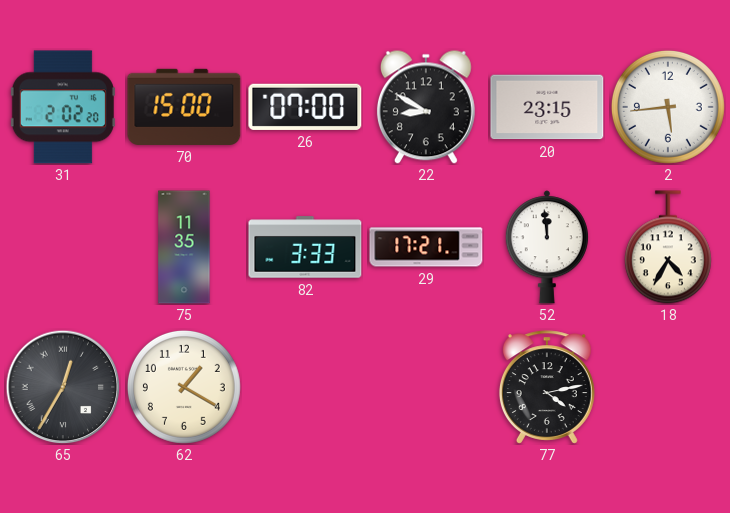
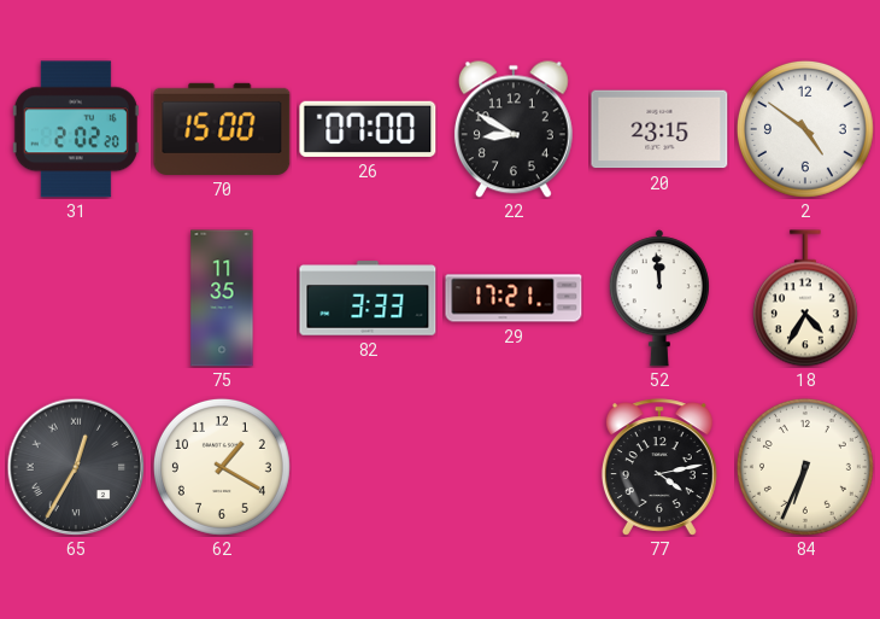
2: 5:44 -> 4:51 (805, 129)
84: none -> 6:34 (805, 467)
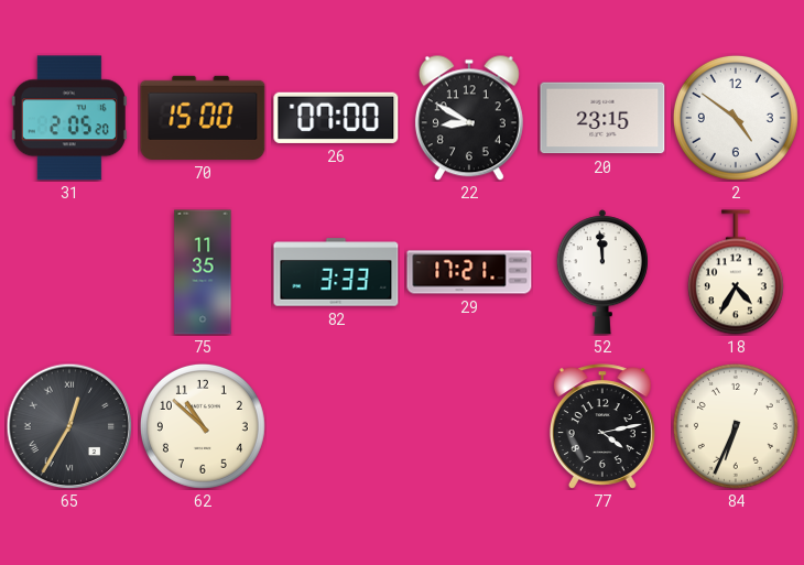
31: 2:02 -> 2:05 (69, 118)
62: 1:20 -> 10:52 (203, 426)
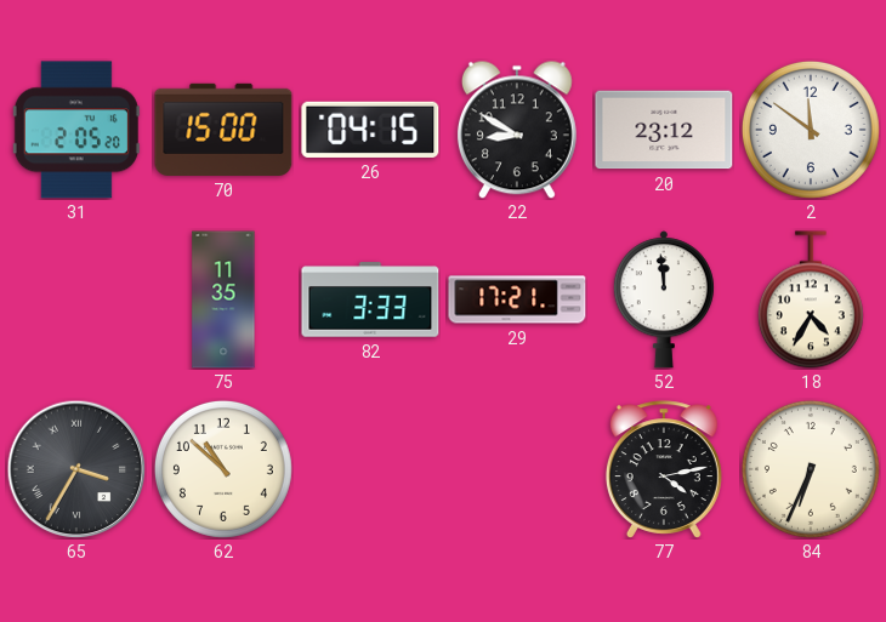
26: 07:00 -> 04:15 (370, 130)
20: 23:15 -> 23:12 (664, 130)
2: 4:51 -> 11:51 (811, 130)
65: 12:35 -> 3:35 (76, 469)
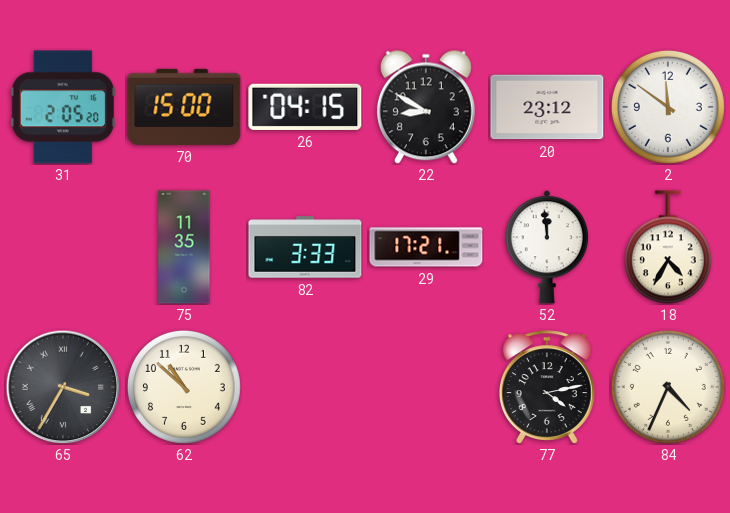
84: 6:34 -> 4:34 (668, 387)
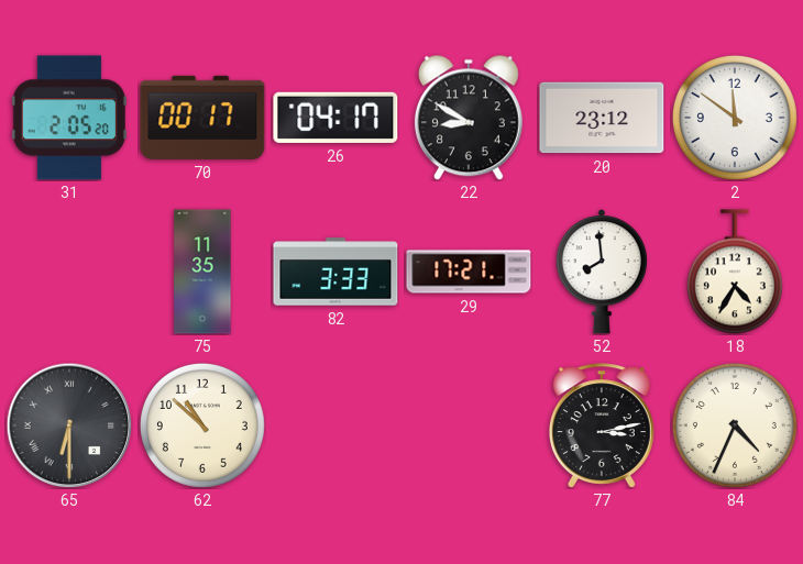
70: 15:00 -> 00:17 (202, 118)
26: 04:15 -> 04:17 (335, 118)
52: 11:59 -> 7:59 (602, 272)
65: 3:35 -> 6:30 (69, 425)
77: 4:13 -> 3:13 (602, 425)
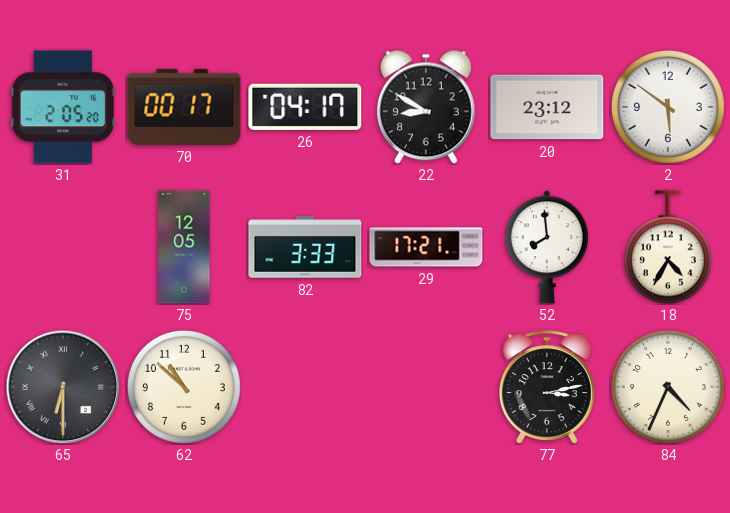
2: 11:51 -> 5:51 (668, 107)
75: 11:35 -> 12:05 (184, 247)
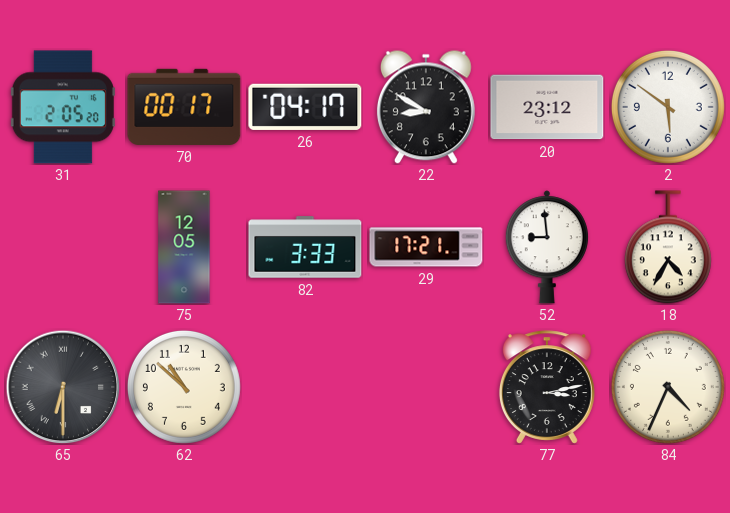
52: 7:59 -> 8:59 (547, 247)
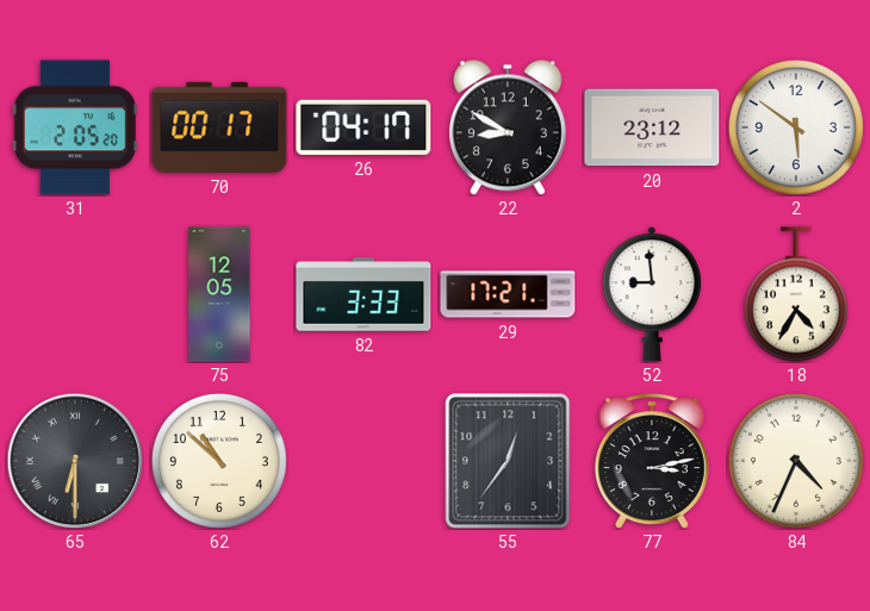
55: none -> 12:36 (508, 461)
